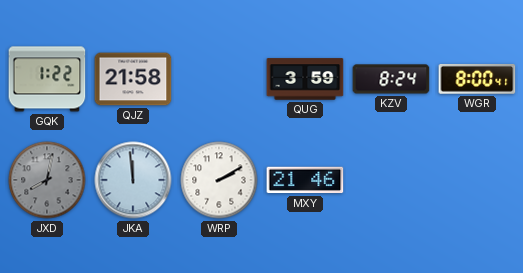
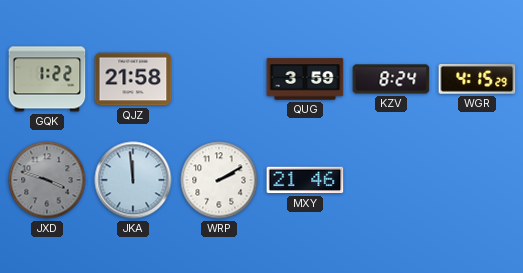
WGR: 8:00 -> 4:15 (477, 79)
JXD: 8:02 -> 3:48 (47, 180)
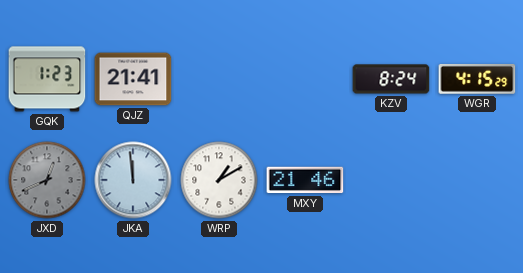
GQK: 1:22 -> 1:23 (47, 79)
QJZ: 21:58 -> 21:41 (133, 79)
QUG: 3:59 -> none (305, 79)
JXD: 3:48 -> 12:41 (47, 180)
WRP: 2:10 -> 1:10 (219, 180)
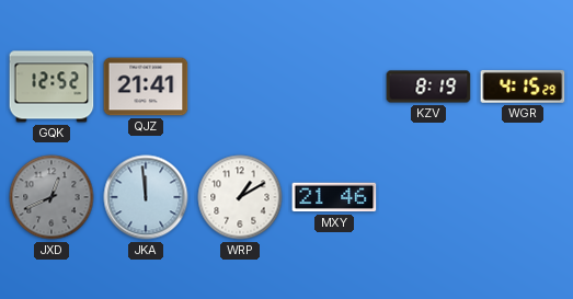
GQK: 1:23 -> 12:52 (51, 87)
KZV: 8:24 -> 8:19 (428, 87)
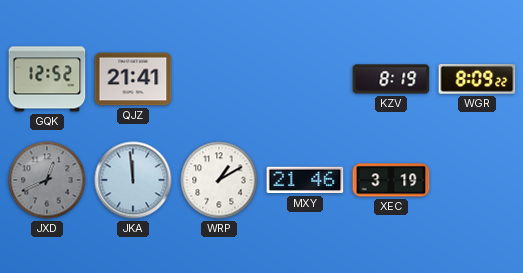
WGR: 4:15 -> 8:09 (477, 79)
XEC: none -> 3:19 (391, 180)
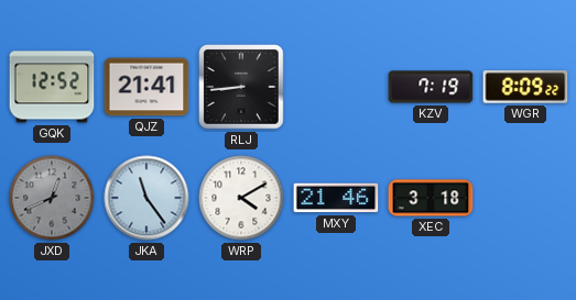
RLJ: none -> 8:44 (241, 87)
KZV: 8:19 -> 7:19 (431, 87)
JKA: 11:59 -> 11:24 (146, 198)
WRP: 1:10 -> 4:10 (241, 198)
XEC: 3:19 -> 3:18 (431, 198)
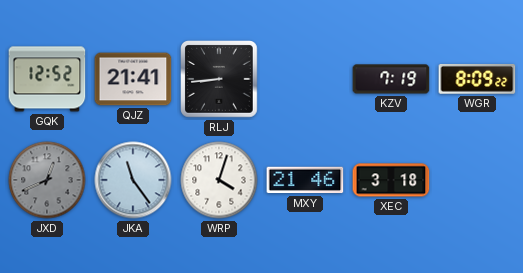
WRP: 4:10 -> 4:03 (219, 180)
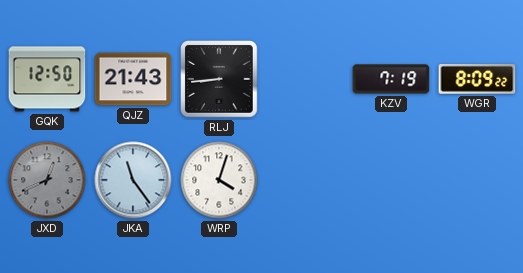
GQK: 12:52 -> 12:50 (47, 79)
QJZ: 21:41 -> 21:43 (133, 79)
MXY: 21:46 -> none (305, 180)
XEC: 3:18 -> none (391, 180)
